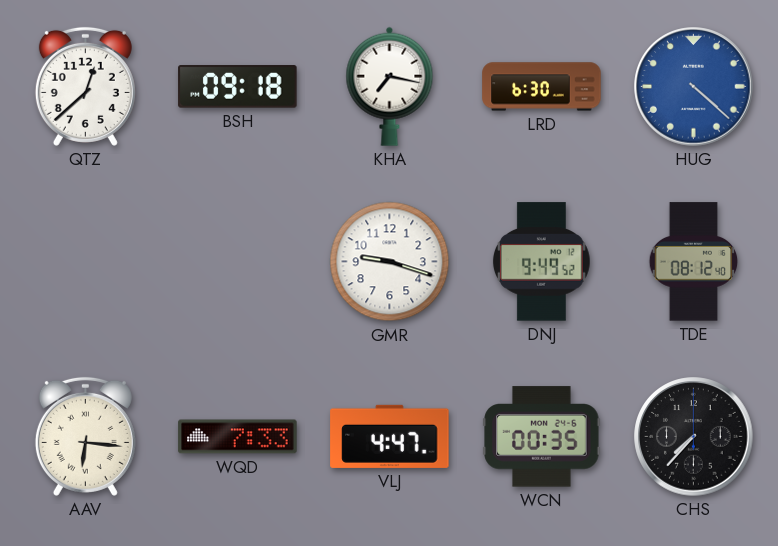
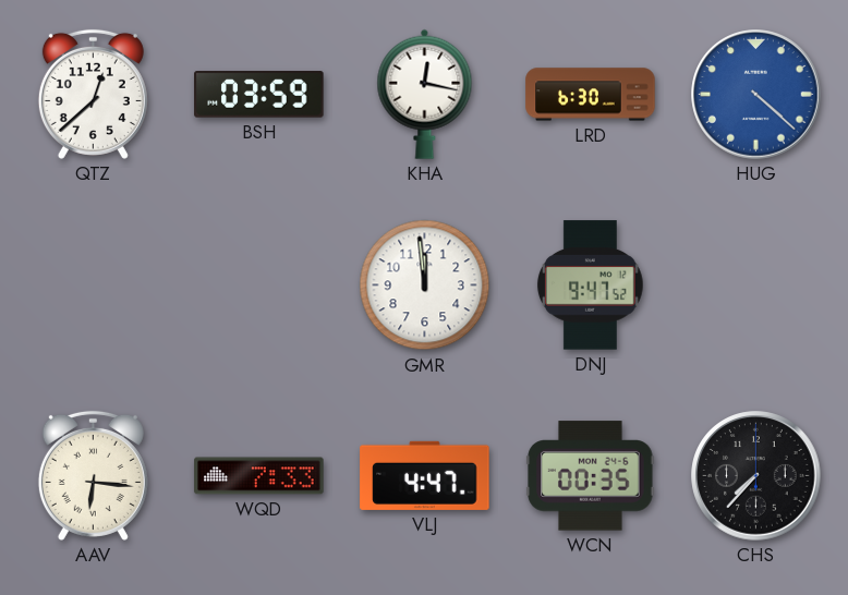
BSH: 09:18 -> 03:59 (259, 95)
KHA: 7:17 -> 12:17 (425, 94)
GMR: 9:18 -> 11:59 (425, 286)
DNJ: 9:49 -> 9:47 (590, 286)
TDE: 08:12 -> none (694, 262)
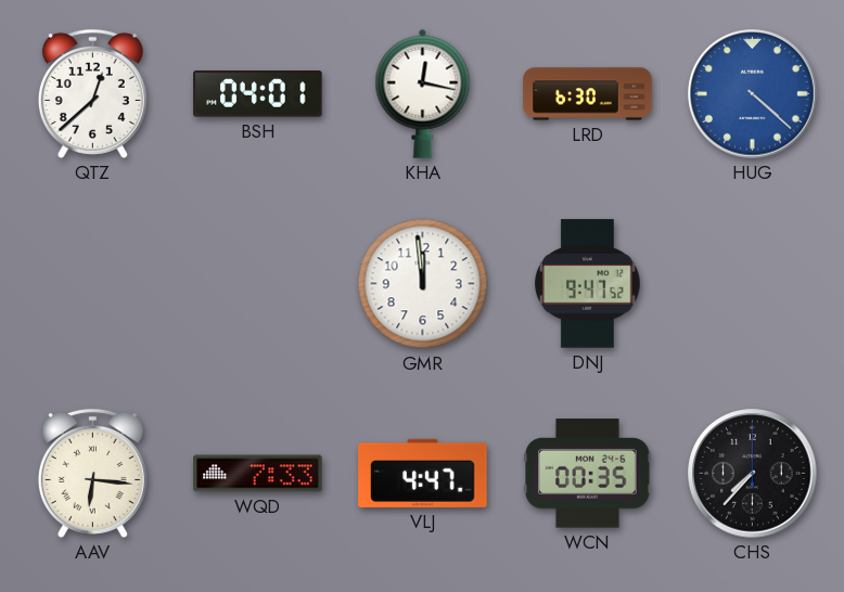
BSH: 03:59 -> 04:01 (258, 94)
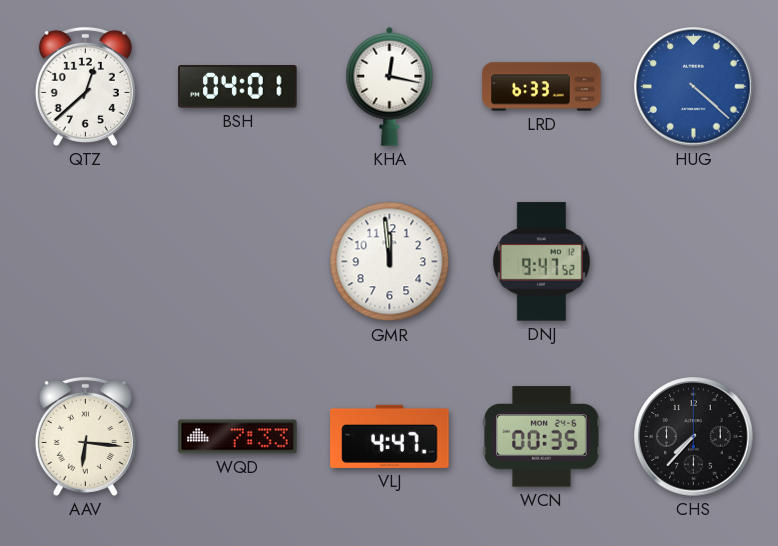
LRD: 6:30 -> 6:33 (542, 87)
